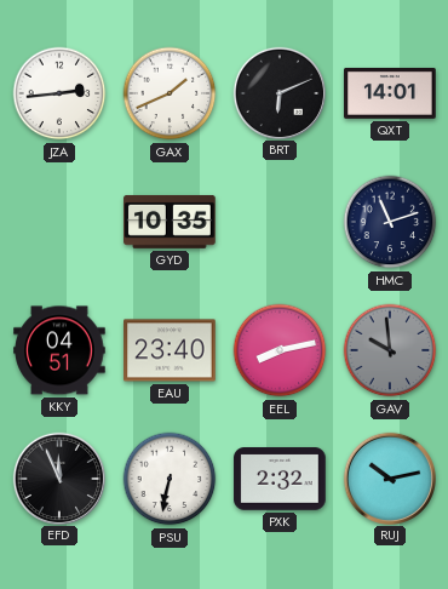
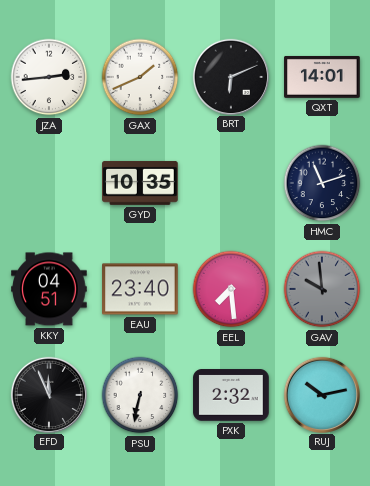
EEL: 8:13 -> 7:29 (231, 289)
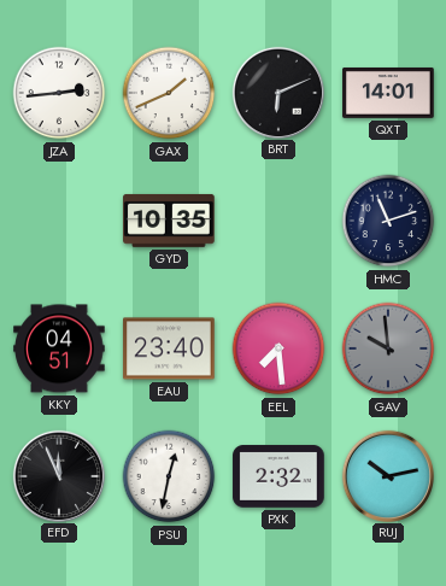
PSU: 6:32 -> 12:32 (169, 476)
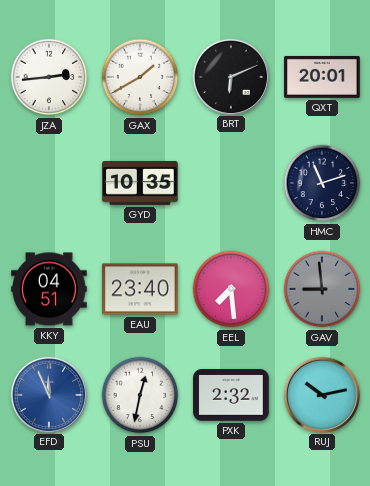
GAX: 1:41 -> 1:40 (140, 77)
QXT: 14:01 -> 20:01 (322, 77)
GAV: 9:59 -> 8:59 (322, 289)
EFD dial: black -> blue (48, 394)
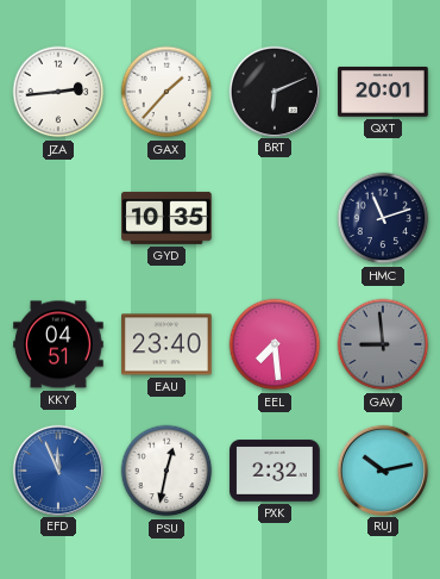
GAX: 1:40 -> 1:37 (166, 92)
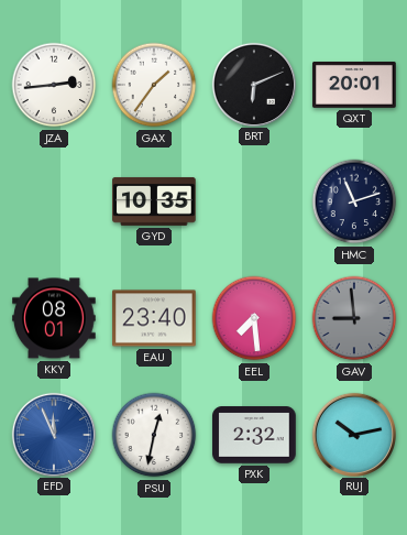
GAX: 1:37 -> 1:36 (154, 85)
KKY: 04:51 -> 08:01 (54, 318)
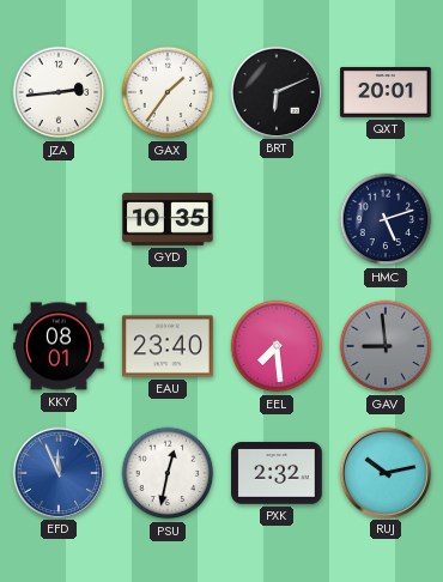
HMC: 11:12 -> 5:12 (386, 219)
